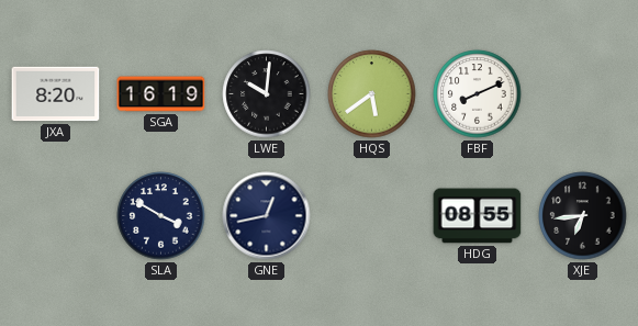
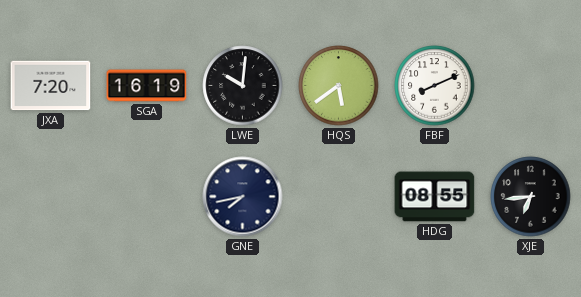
JXA: 8:20 -> 7:20 (51, 86)
SLA: 3:50 -> none (161, 216)
GNE: 12:43 -> 7:43 (243, 197)
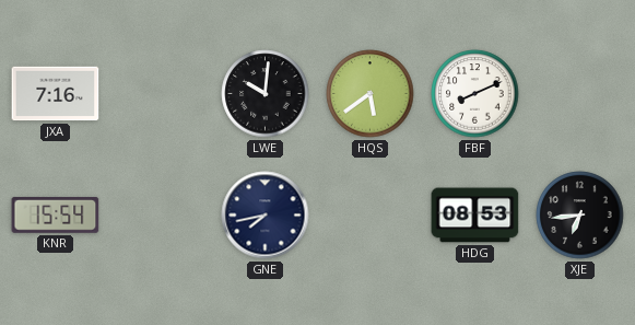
JXA: 7:20 -> 7:16 (56, 94)
SGA: 16:19 -> none (147, 86)
KNR: none -> 15:54 (56, 214)
HDG: 08:55 -> 08:53 (475, 216)
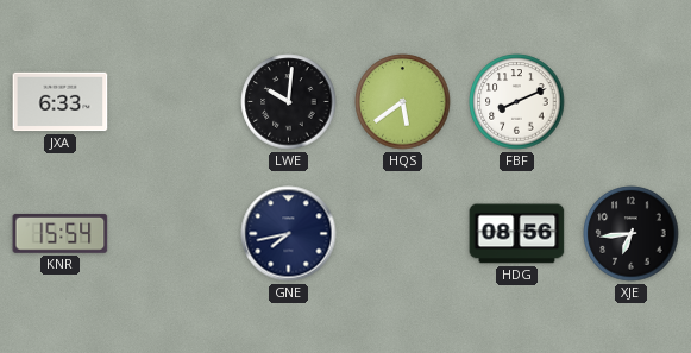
JXA: 7:16 -> 6:33 (61, 102)
HDG: 08:53 -> 08:56 (517, 234)
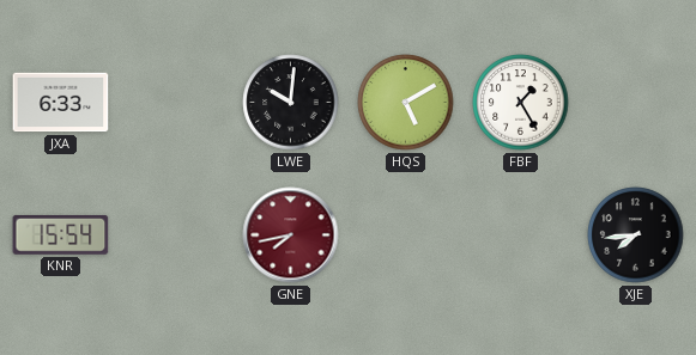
HQS: 5:39 -> 5:10 (406, 103)
FBF: 8:11 -> 1:25 (521, 103)
GNE dial: navy -> burgundy (291, 235)
HDG: 08:56 -> none (517, 234)
XJE: 6:44 -> 7:44 (636, 235)
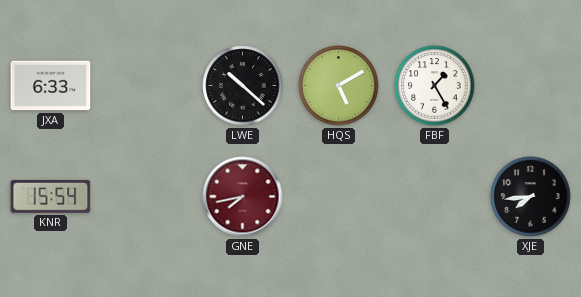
LWE: 10:01 -> 10:22 (243, 86)
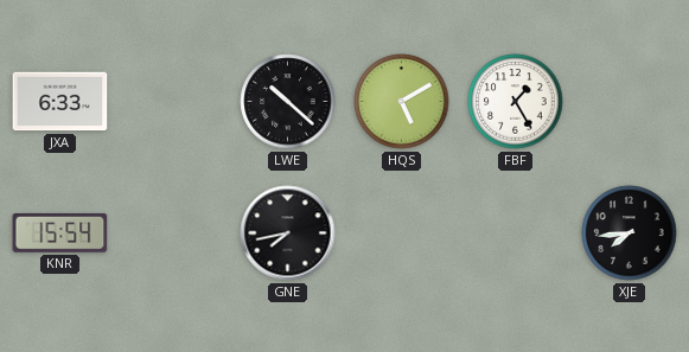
GNE dial: burgundy -> black (288, 233)
